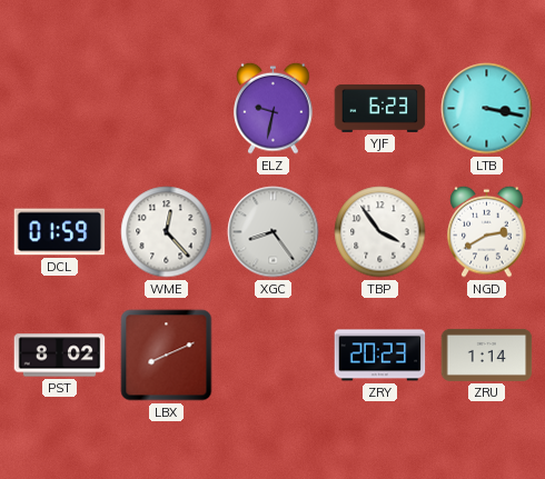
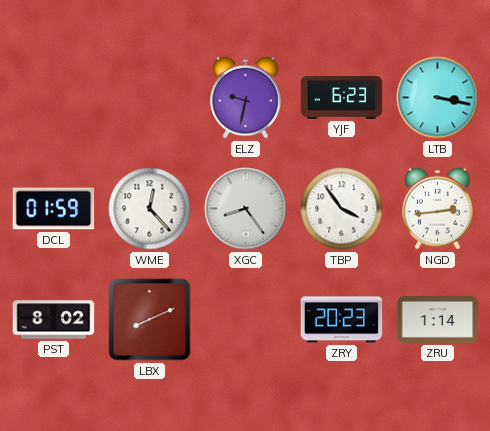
NGD: 2:40 -> 2:44 (438, 208)
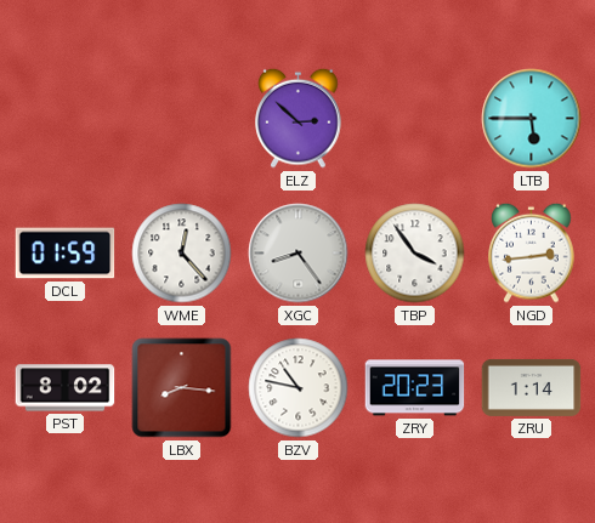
ELZ: 9:32 -> 2:52 (299, 118)
YJF: 6:23 -> none (342, 97)
LTB: 3:17 -> 5:45 (532, 119)
LBX: 8:11 -> 8:16 (182, 388)
BZV: none -> 10:47 (299, 388)
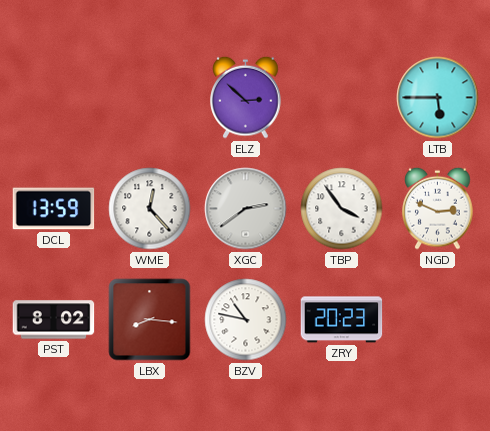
DCL: 01:59 -> 13:59 (54, 209)
XGC: 8:24 -> 2:39 (246, 209)
NGD: 2:44 -> 2:49 (438, 208)
ZRU: 1:14 -> none (532, 387)
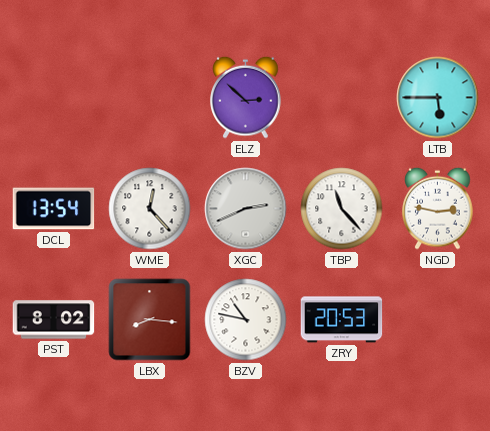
DCL: 13:59 -> 13:54 (54, 209)
XGC: 2:39 -> 2:41 (246, 209)
TBP: 3:54 -> 11:23 (342, 209)
NGD: 2:49 -> 2:47 (438, 208)
ZRY: 20:23 -> 20:53 (342, 320)
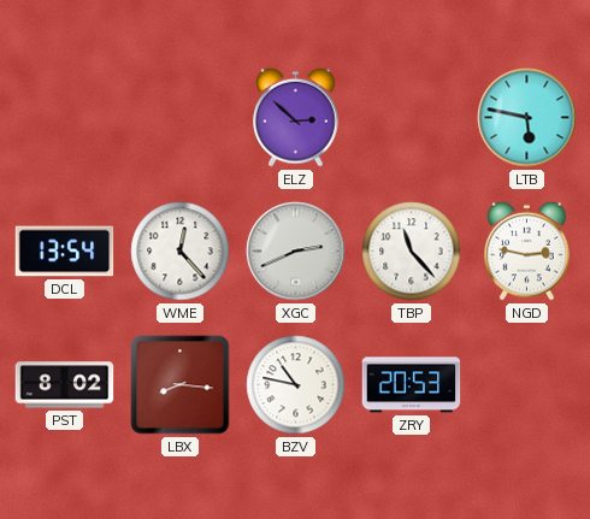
LTB: 5:45 -> 5:47 (527, 118)
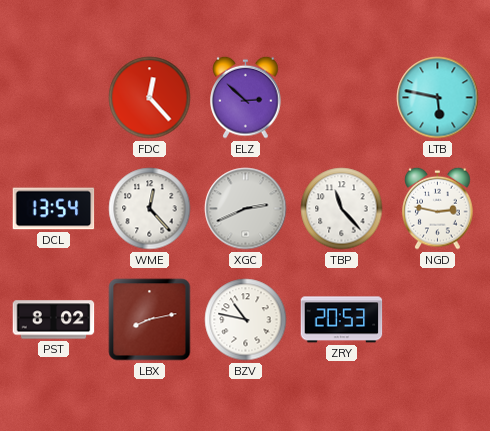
FDC: none -> 12:23 (150, 98)
LBX: 8:16 -> 8:13 (150, 320)
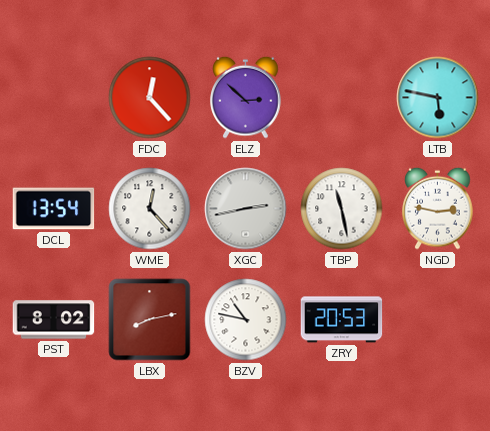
XGC: 2:41 -> 2:43 (246, 209)
TBP: 11:23 -> 11:28 (342, 209)
